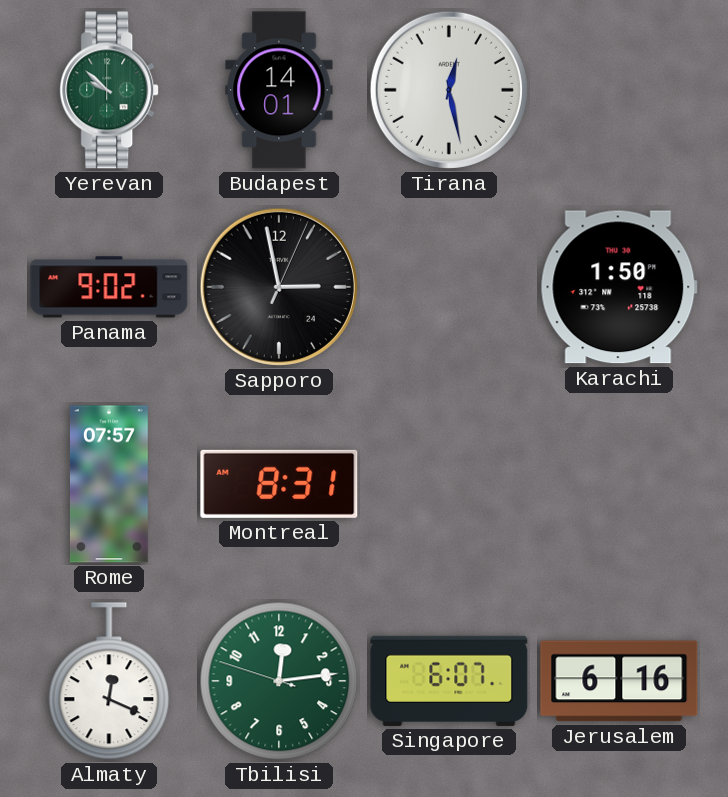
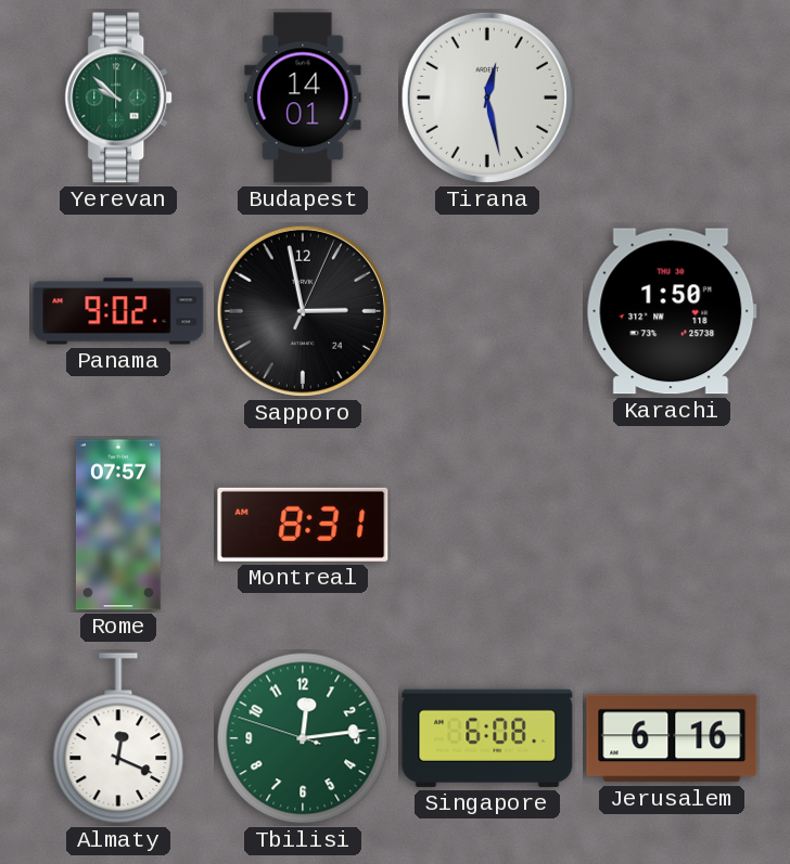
Singapore: 6:07 -> 6:08 (487, 738)
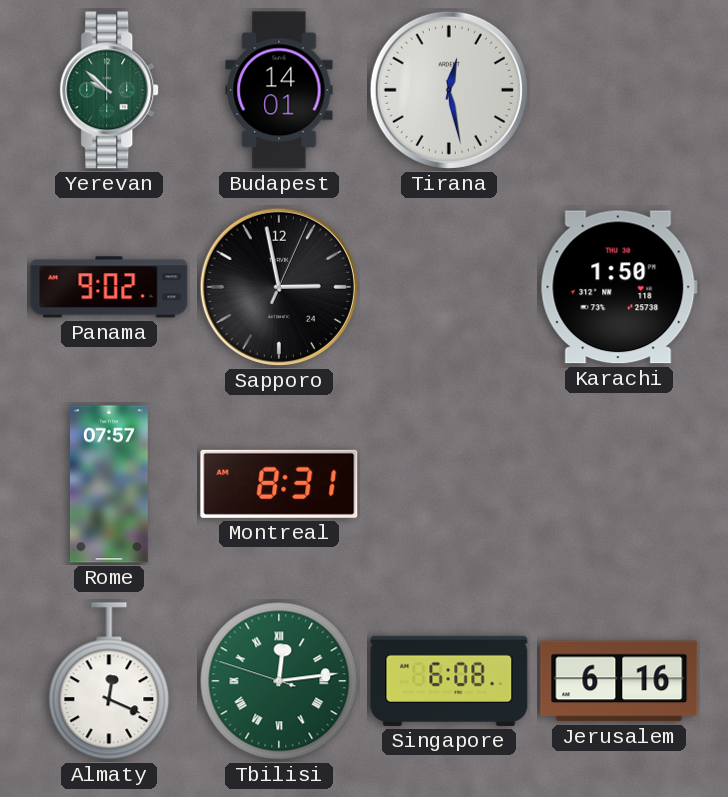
Tbilisi numerals: Arabic -> Roman (279, 681)
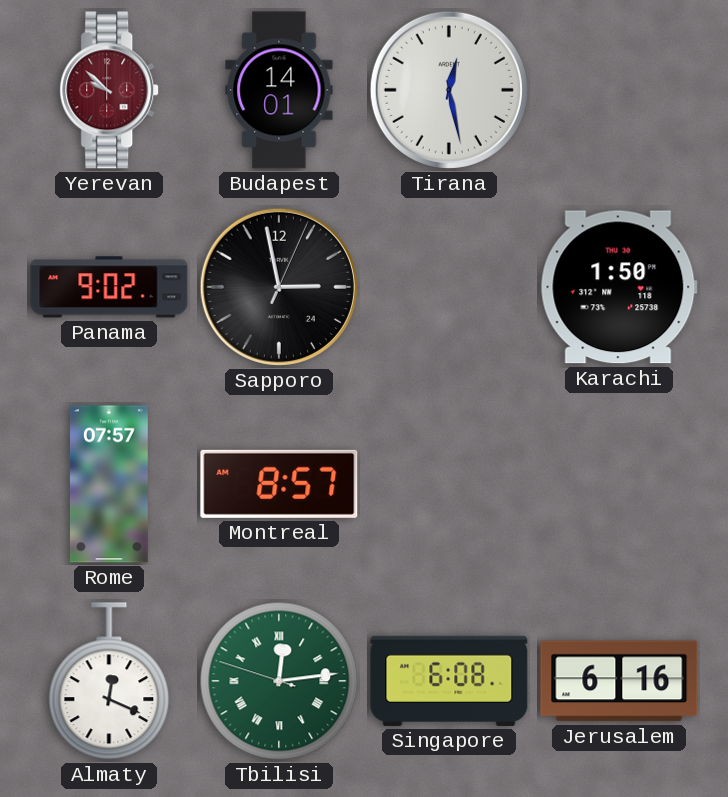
Yerevan dial: green -> burgundy (110, 90)
Montreal: 8:31 -> 8:57 (279, 484)
